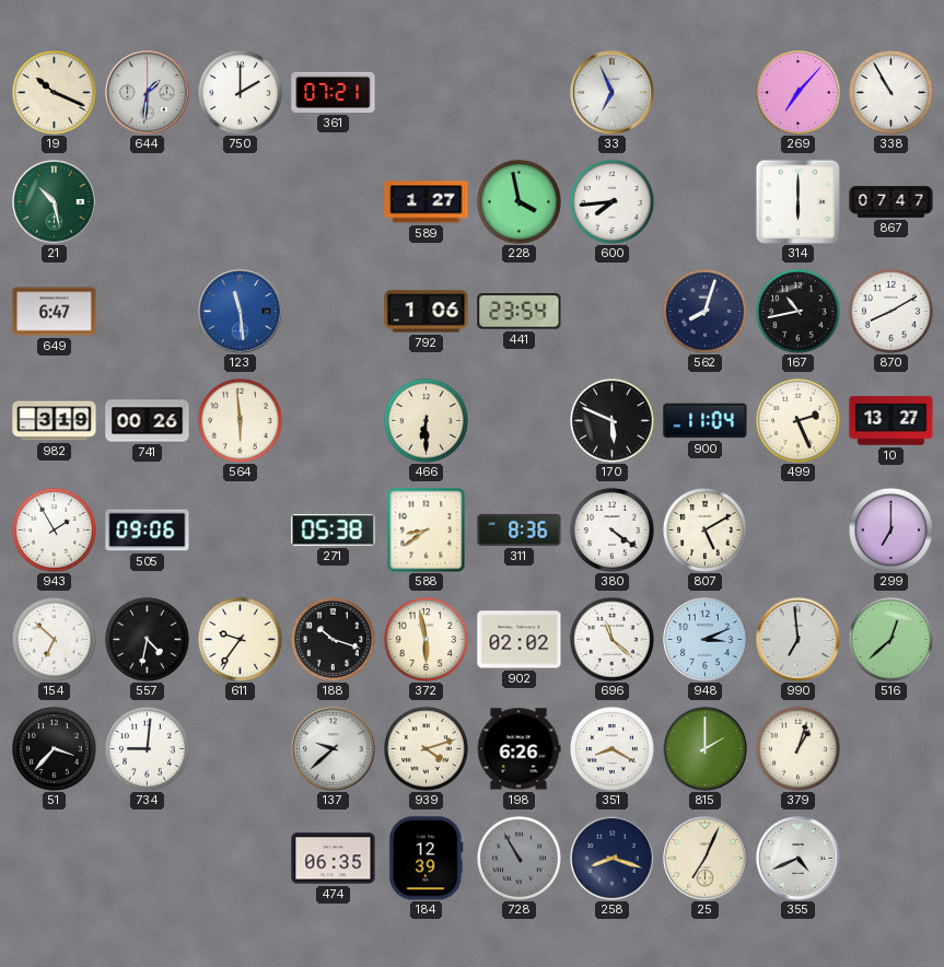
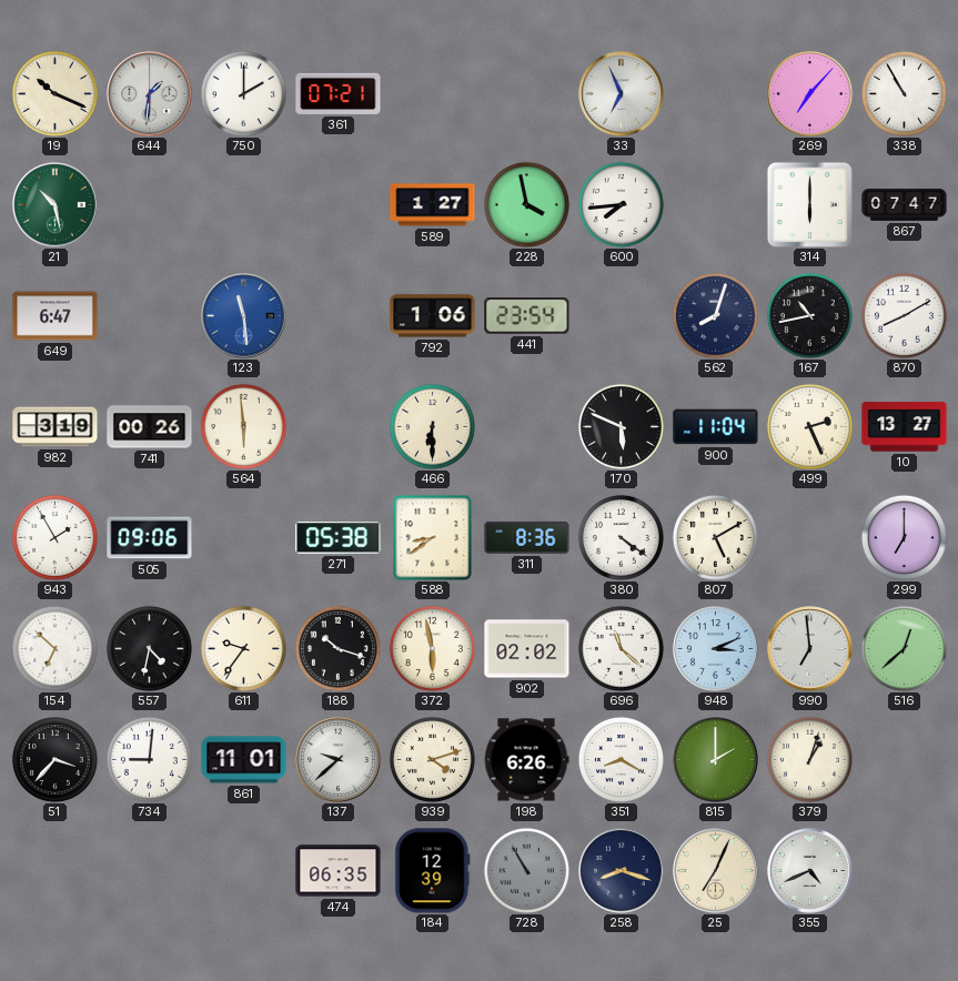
861: none -> 11:01 (244, 760)
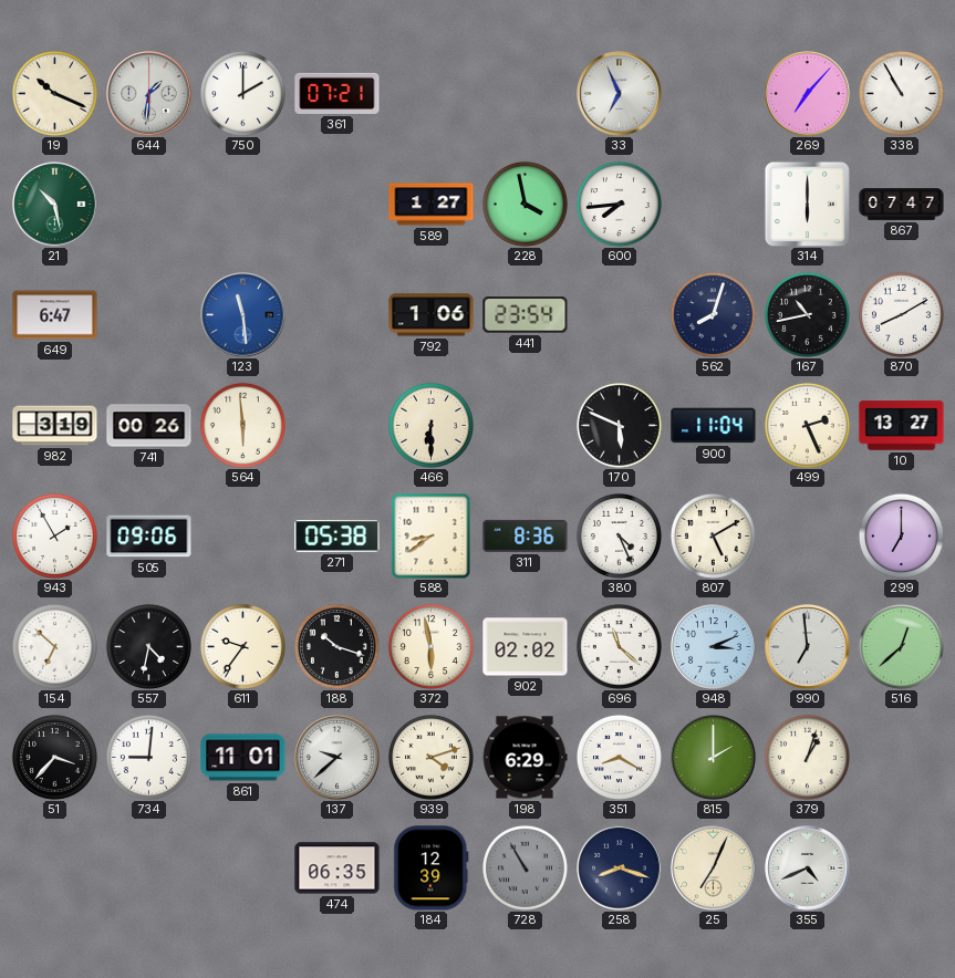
380: 4:21 -> 4:26 (619, 535)
198: 6:26 -> 6:29 (525, 758)
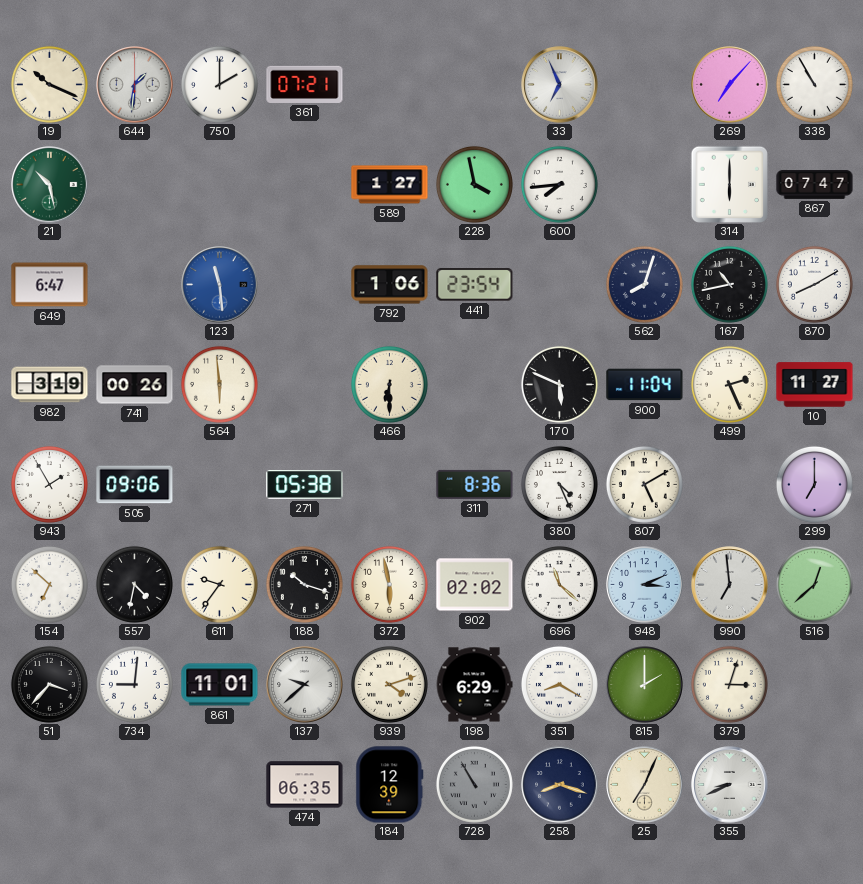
10: 13:27 -> 11:27 (815, 385)
588: 8:39 -> none (432, 535)
379: 1:03 -> 3:03 (729, 684)
355: 4:41 -> 8:41 (730, 785)
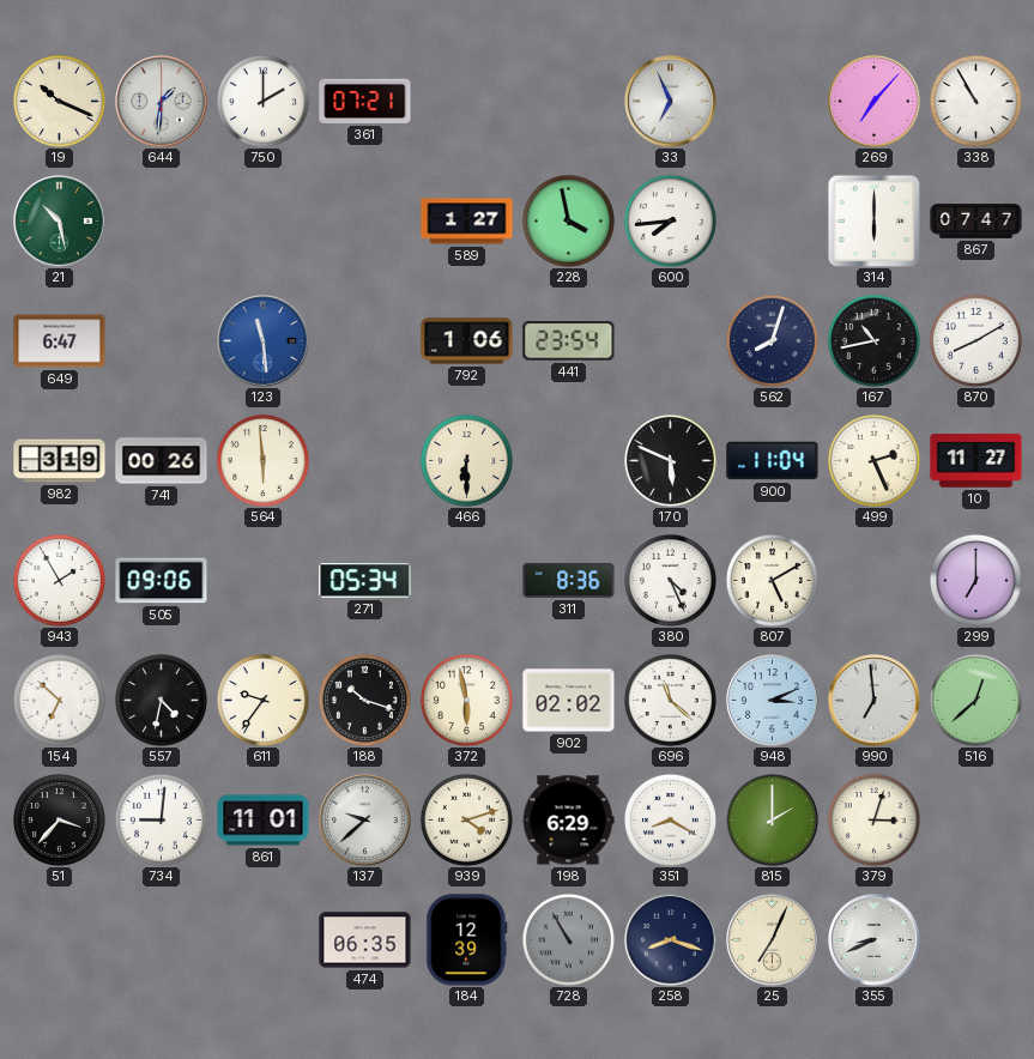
271: 05:38 -> 05:34 (365, 581)
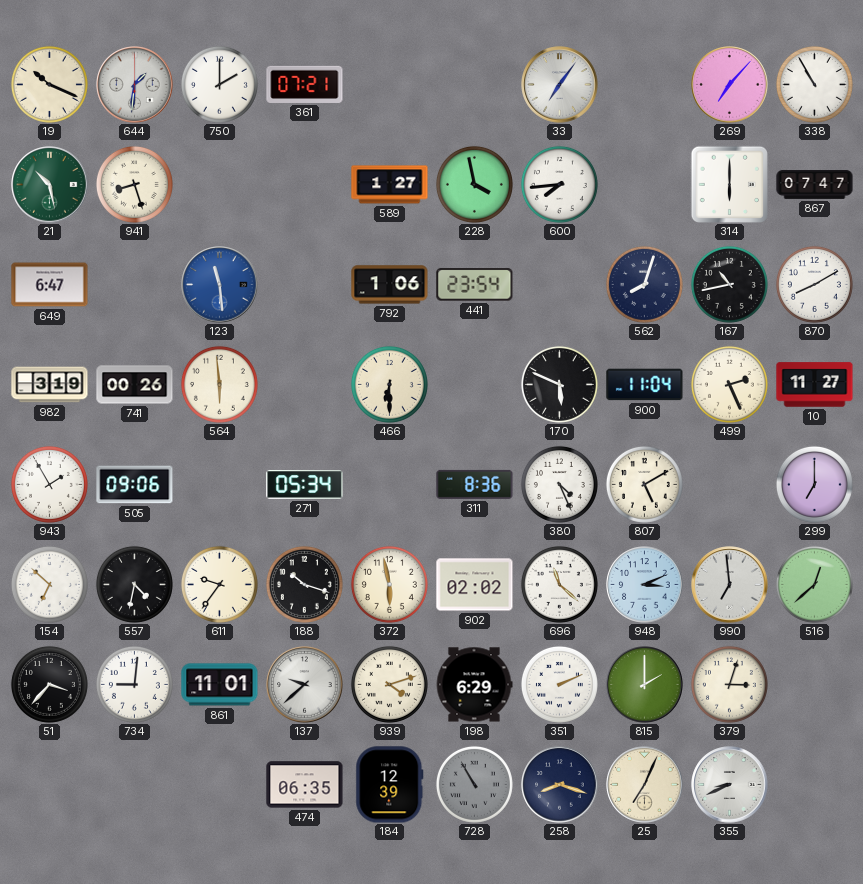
33: 6:56 -> 7:06 (560, 85)
941: none -> 8:27 (134, 184)
351: 8:20 -> 2:11 (559, 684)
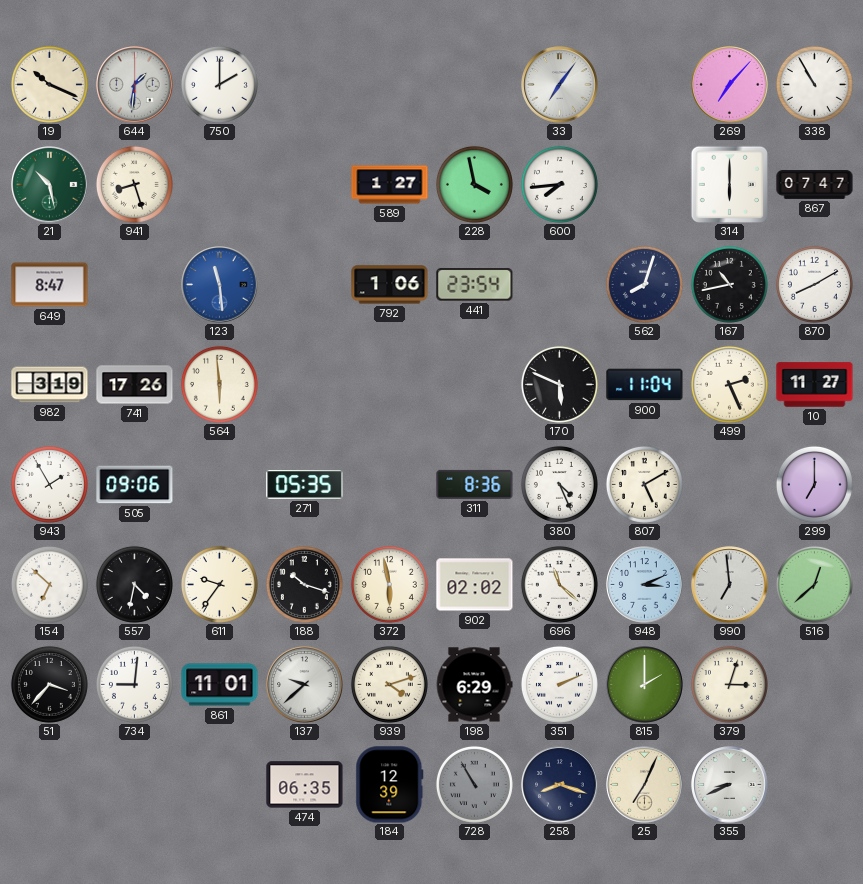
361: 07:21 -> none (305, 84)
649: 6:47 -> 8:47 (50, 285)
741: 00:26 -> 17:26 (135, 385)
466: 6:30 -> none (389, 384)
271: 05:34 -> 05:35 (305, 485)
